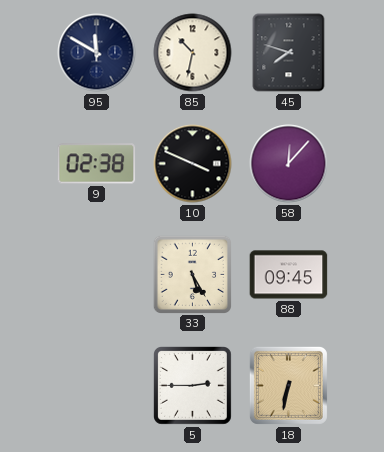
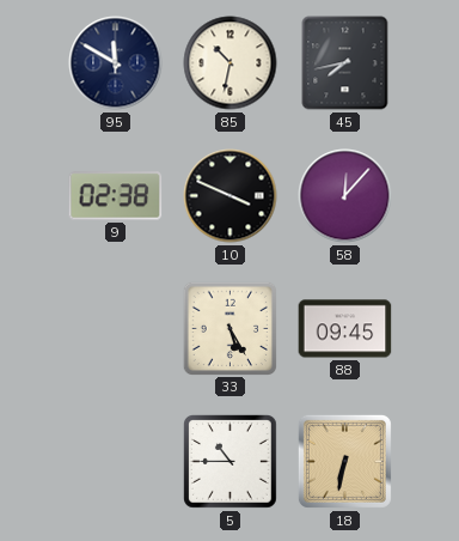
45: 7:48 -> 7:43 (345, 63)
5: 2:45 -> 10:45 (231, 462)
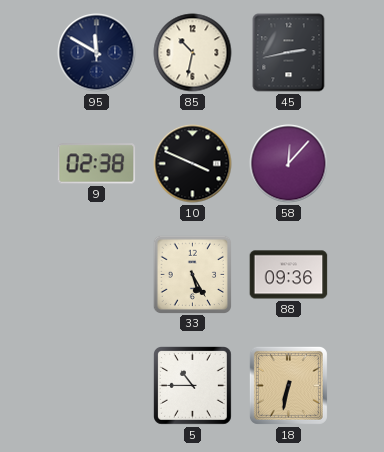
45: 7:43 -> 2:43 (289, 53)
88: 09:45 -> 09:36 (289, 275)
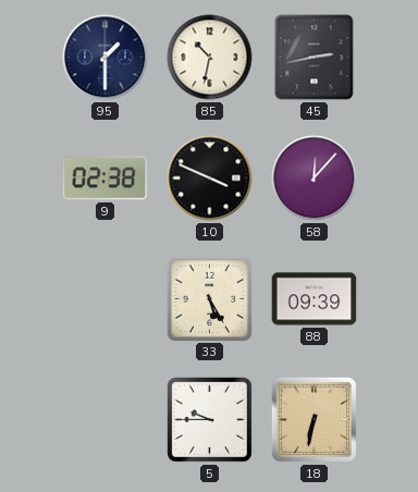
95: 11:50 -> 1:30 (106, 58)
88: 09:36 -> 09:39 (315, 299)
5: 10:45 -> 9:45 (210, 420)
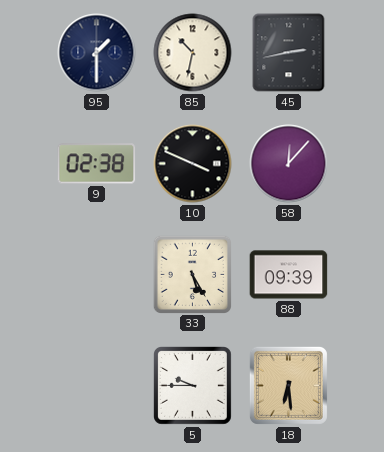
18: 6:32 -> 6:29 (288, 385)
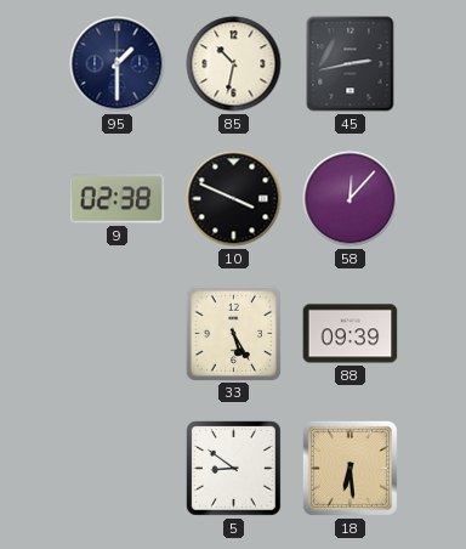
5: 9:45 -> 8:51 (234, 469)
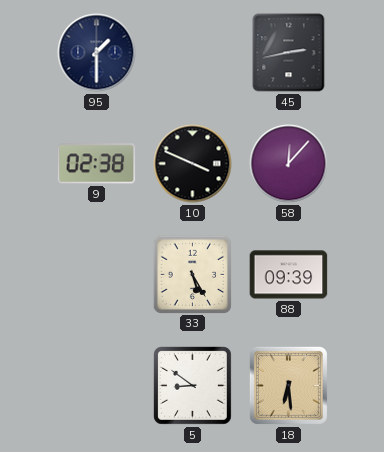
85: 10:32 -> none (234, 64)
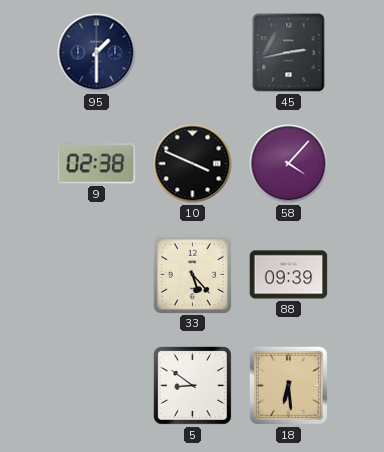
58: 12:07 -> 4:07 (289, 164)
33: 5:25 -> 5:23 (192, 274)
